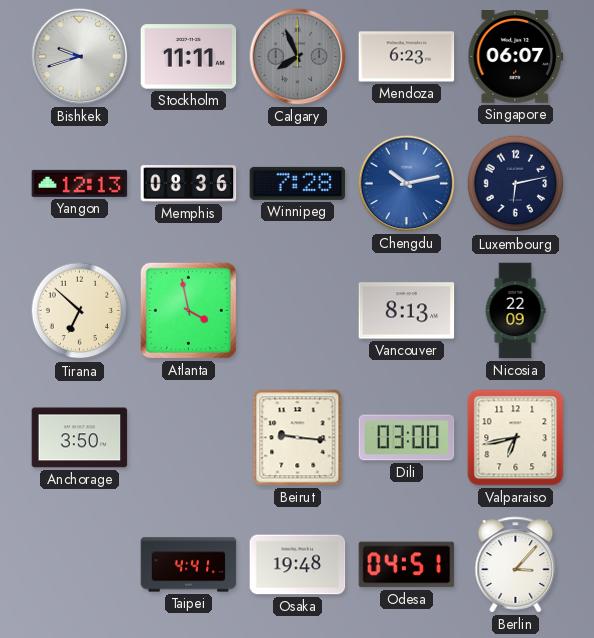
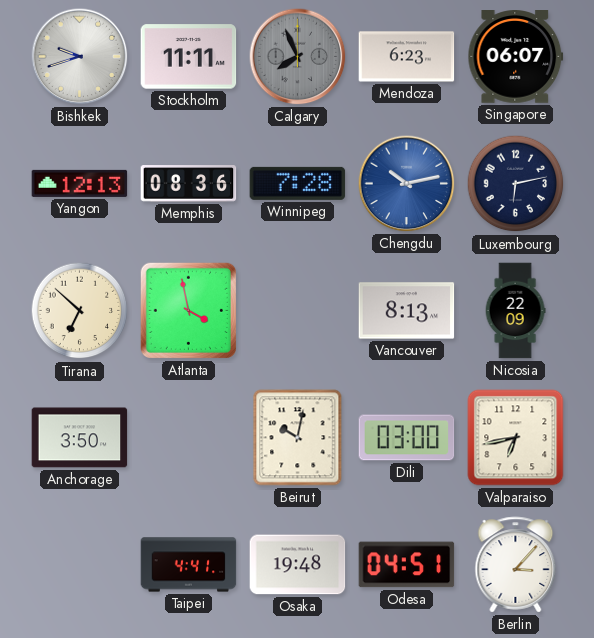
Beirut: 9:16 -> 10:02 (298, 438)
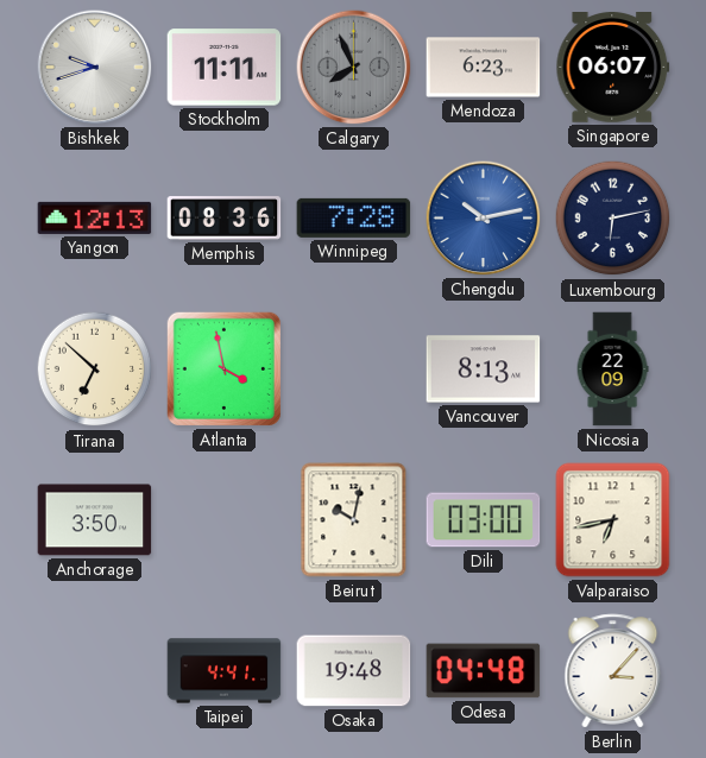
Odesa: 04:51 -> 04:48 (484, 671)
